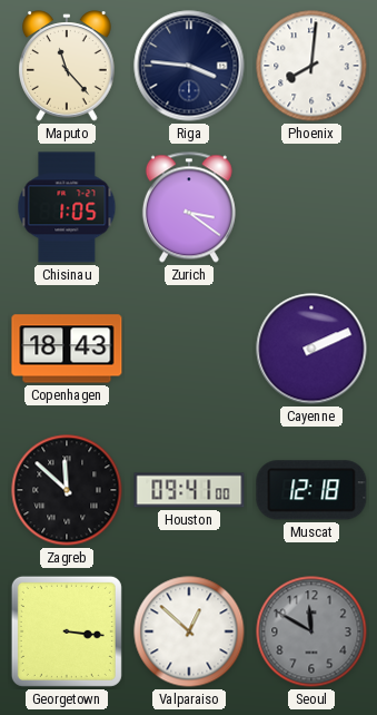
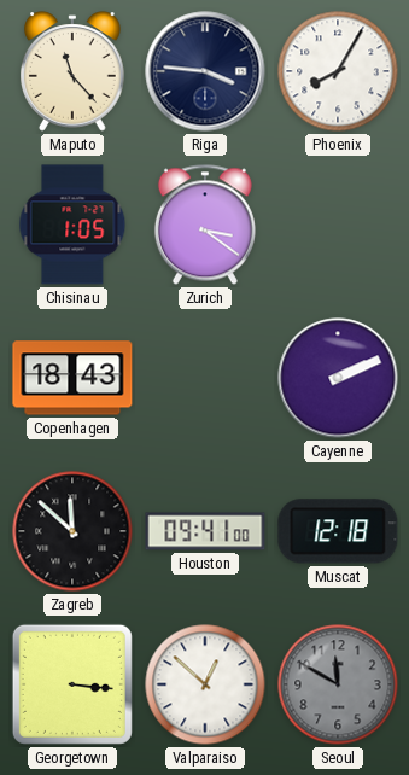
Phoenix: 8:01 -> 8:05 (338, 71)
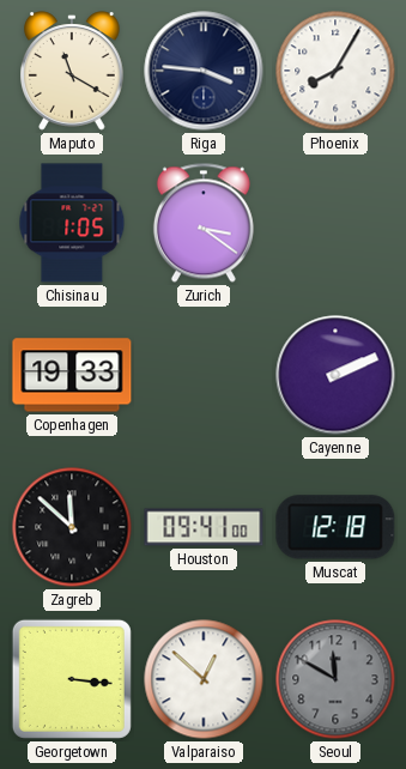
Maputo: 11:23 -> 11:20 (73, 71)
Copenhagen: 18:43 -> 19:33 (72, 375)
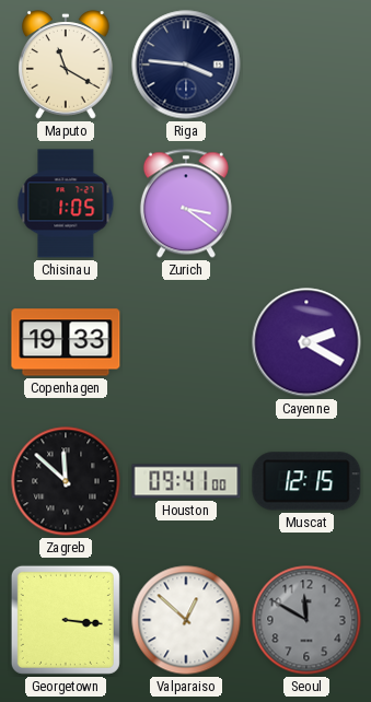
Phoenix: 8:05 -> none (335, 71)
Cayenne: 2:11 -> 2:20 (306, 342)
Muscat: 12:18 -> 12:15 (306, 481)
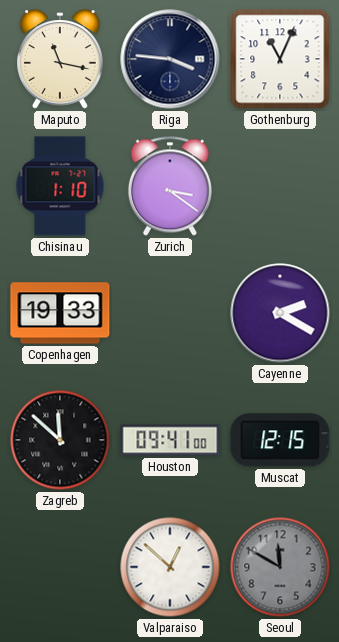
Maputo: 11:20 -> 11:17 (61, 59)
Gothenburg: none -> 11:04 (280, 59)
Chisinau: 1:05 -> 1:10 (60, 186)
Georgetown: 3:16 -> none (66, 620)
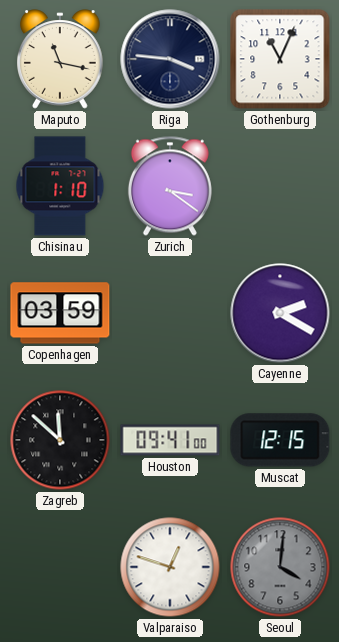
Copenhagen: 19:33 -> 03:59 (60, 313)
Valparaiso: 12:52 -> 12:48 (170, 567)
Seoul: 11:50 -> 4:01 (280, 567)
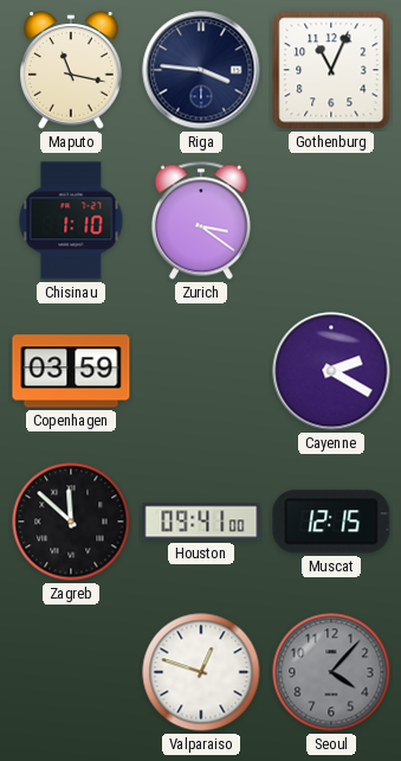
Seoul: 4:01 -> 4:07 (331, 672)
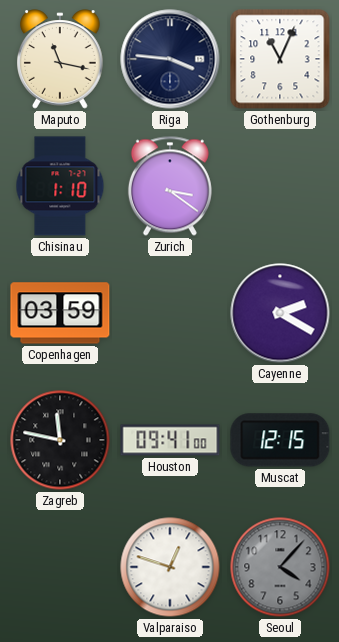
Zagreb: 11:52 -> 11:47 (60, 440)
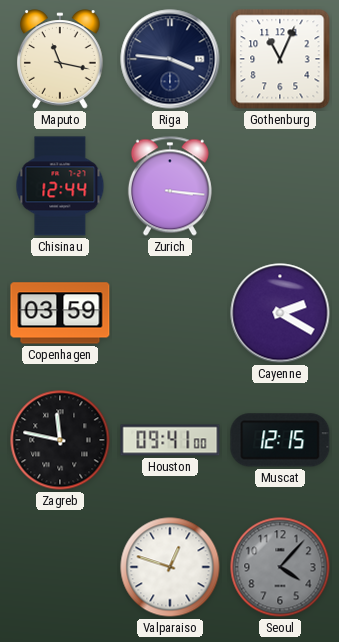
Chisinau: 1:10 -> 12:44 (60, 186)
Zurich: 3:21 -> 3:16 (170, 186)
